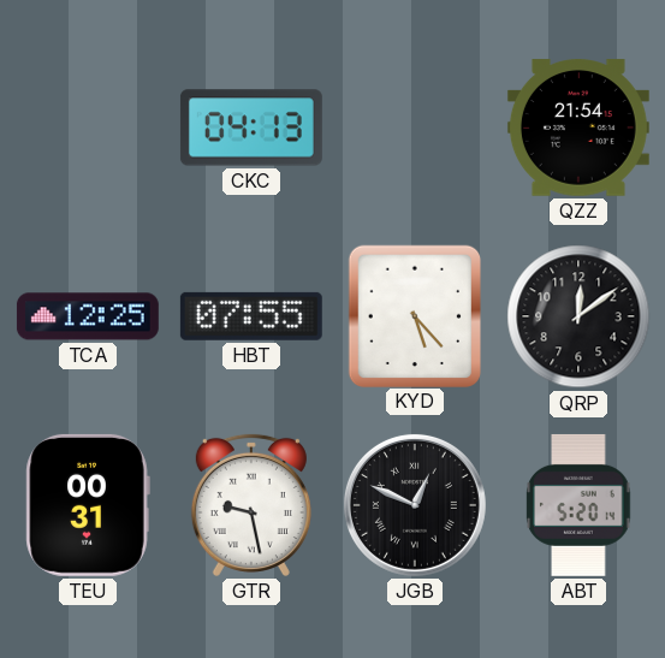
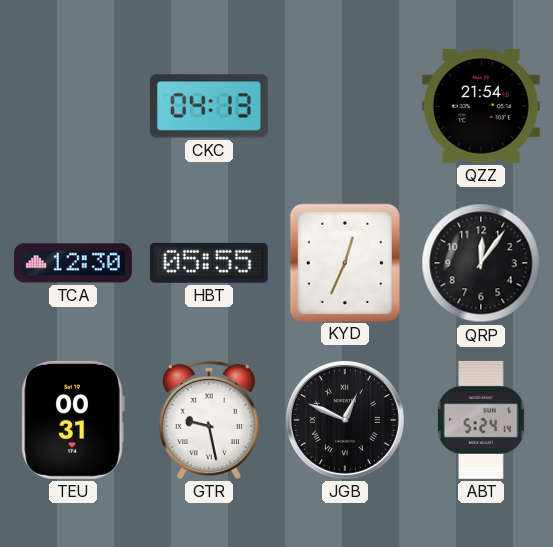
TCA: 12:25 -> 12:30 (73, 263)
HBT: 07:55 -> 05:55 (209, 263)
KYD: 5:23 -> 12:34 (344, 262)
QRP: 12:09 -> 12:06 (481, 263)
ABT: 5:20 -> 5:24 (481, 420)
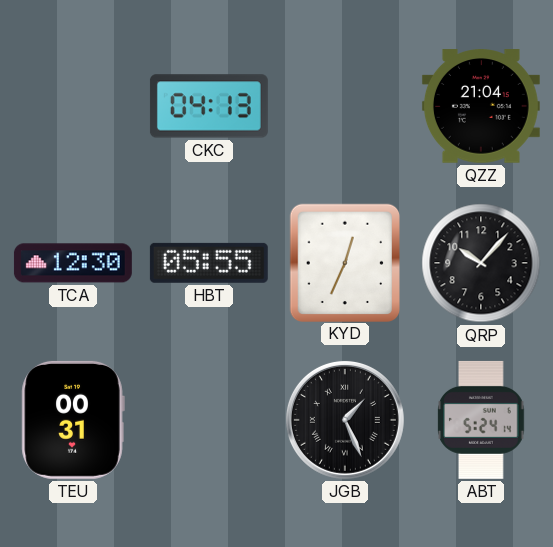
QZZ: 21:54 -> 21:04 (481, 106)
QRP: 12:06 -> 10:07 (481, 263)
GTR: 9:28 -> none (209, 420)
JGB: 12:49 -> 1:26 (345, 420)
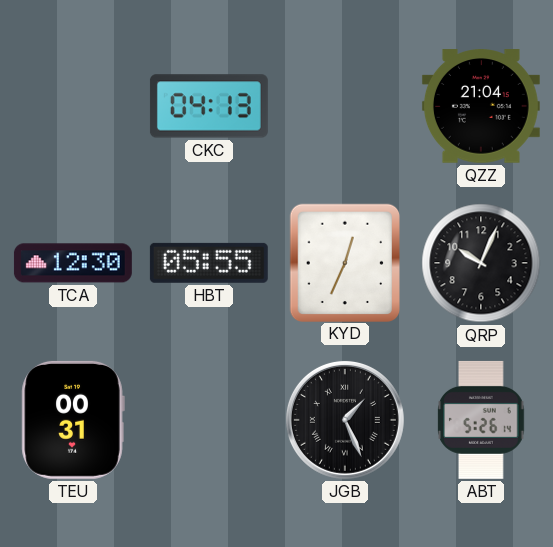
QRP: 10:07 -> 10:04 (481, 263)
ABT: 5:24 -> 5:26 (481, 420)
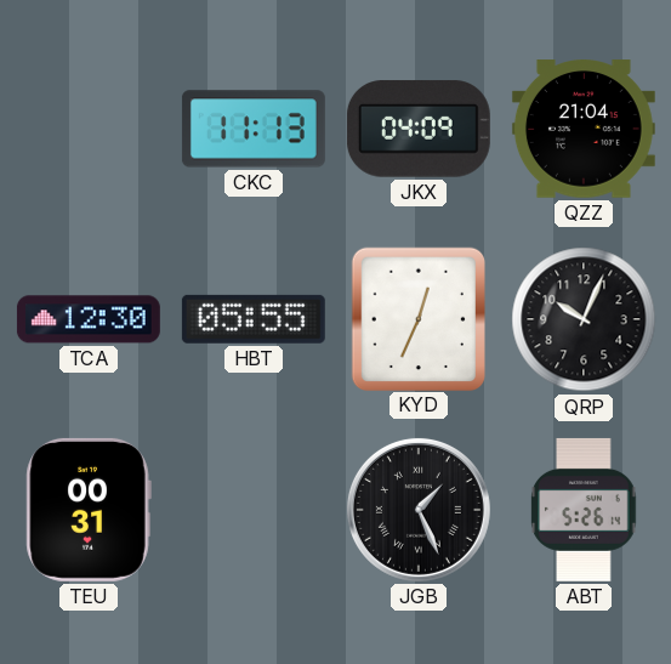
CKC: 04:13 -> 11:13 (254, 129)
JKX: none -> 04:09 (419, 129)
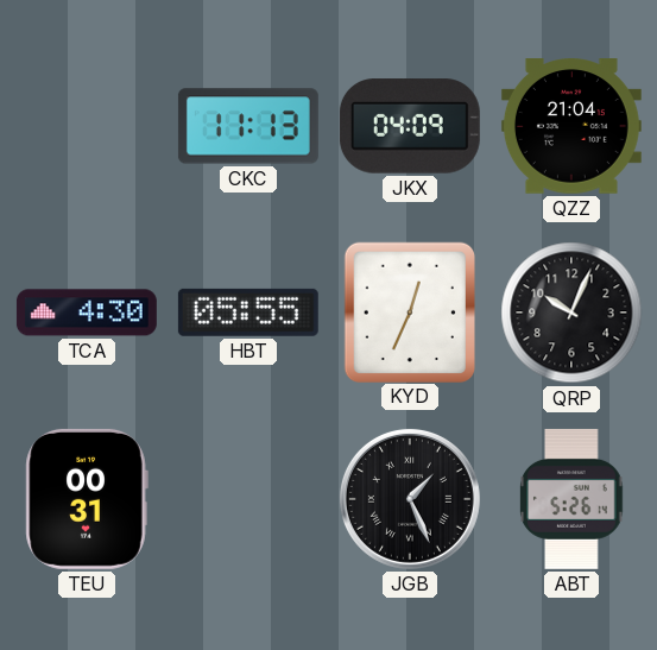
TCA: 12:30 -> 4:30 (87, 313)
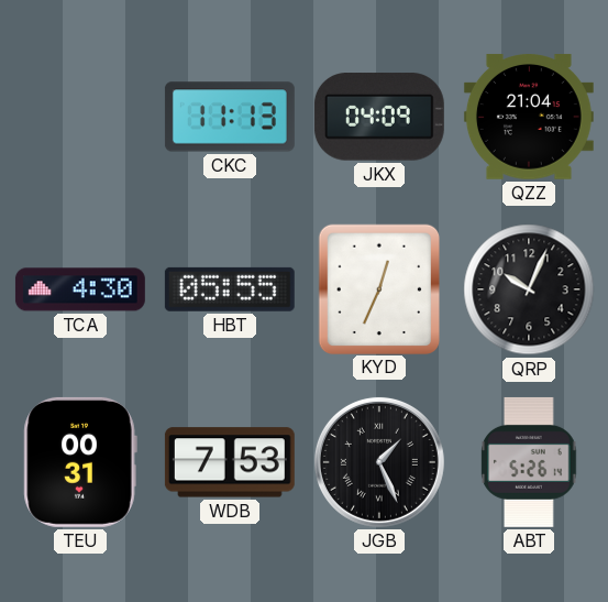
WDB: none -> 7:53 (230, 462)
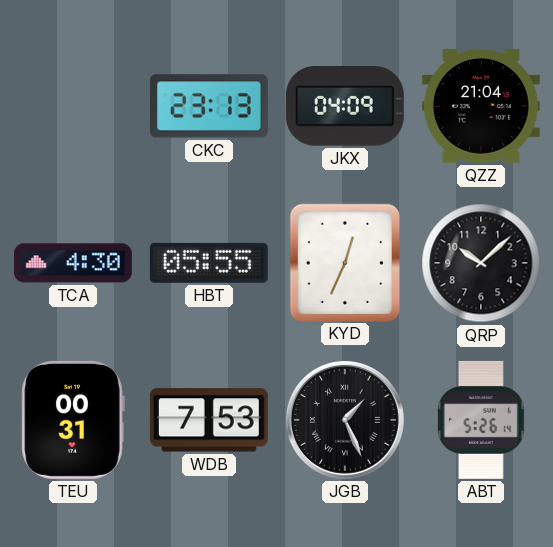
CKC: 11:13 -> 23:13 (209, 106)
QRP: 10:04 -> 10:08 (481, 263)
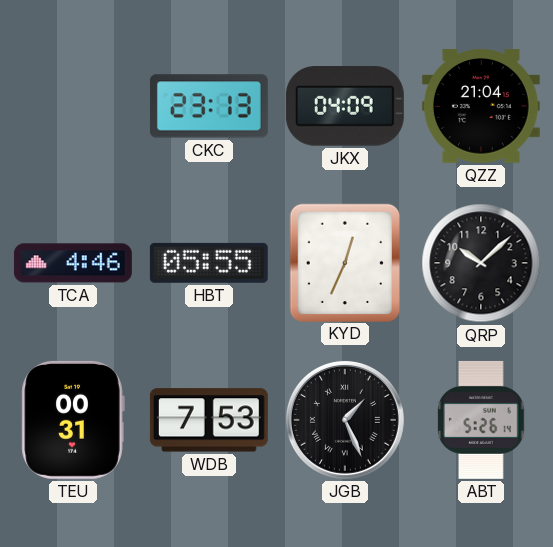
TCA: 4:30 -> 4:46 (73, 263)
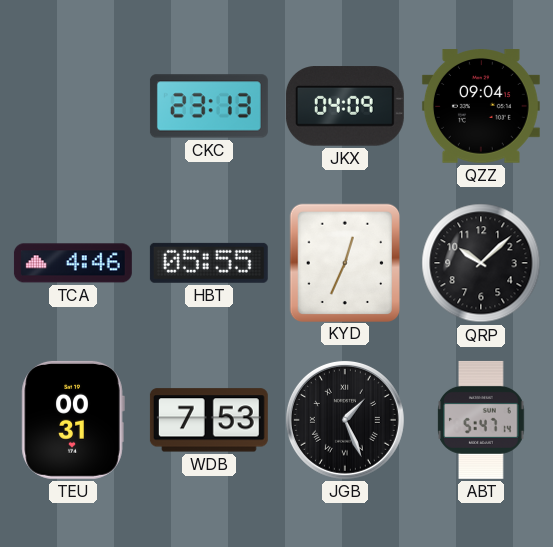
QZZ: 21:04 -> 09:04 (481, 106)
ABT: 5:26 -> 5:47 (481, 420)
